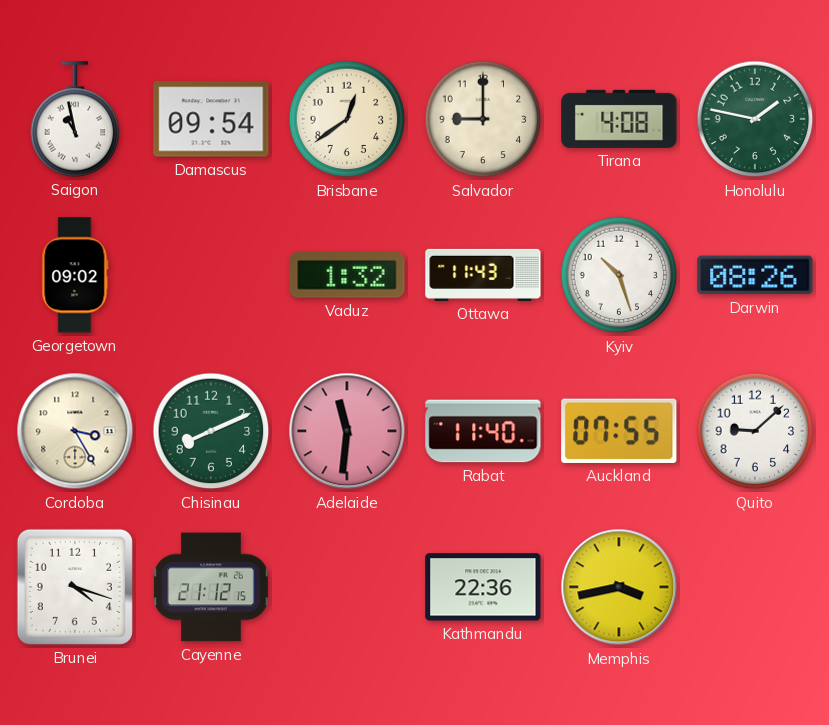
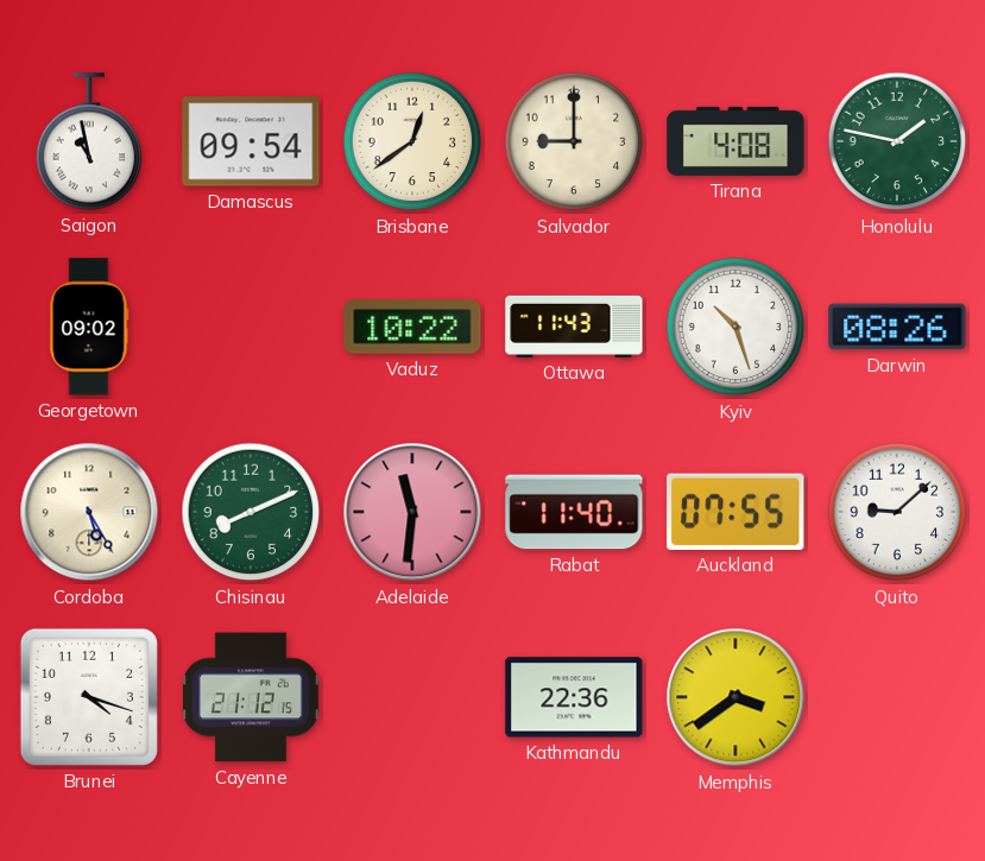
Vaduz: 1:32 -> 10:22 (412, 327)
Cordoba: 3:25 -> 5:25 (89, 512)
Memphis: 3:43 -> 3:39 (735, 697)
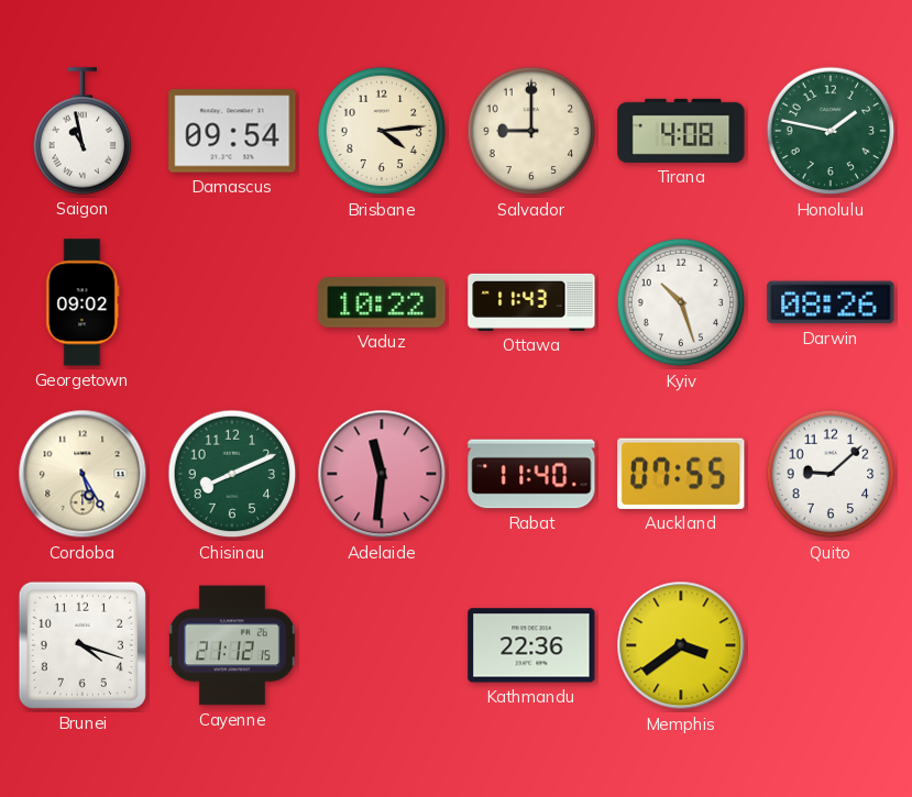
Brisbane: 12:39 -> 4:14 (382, 131)
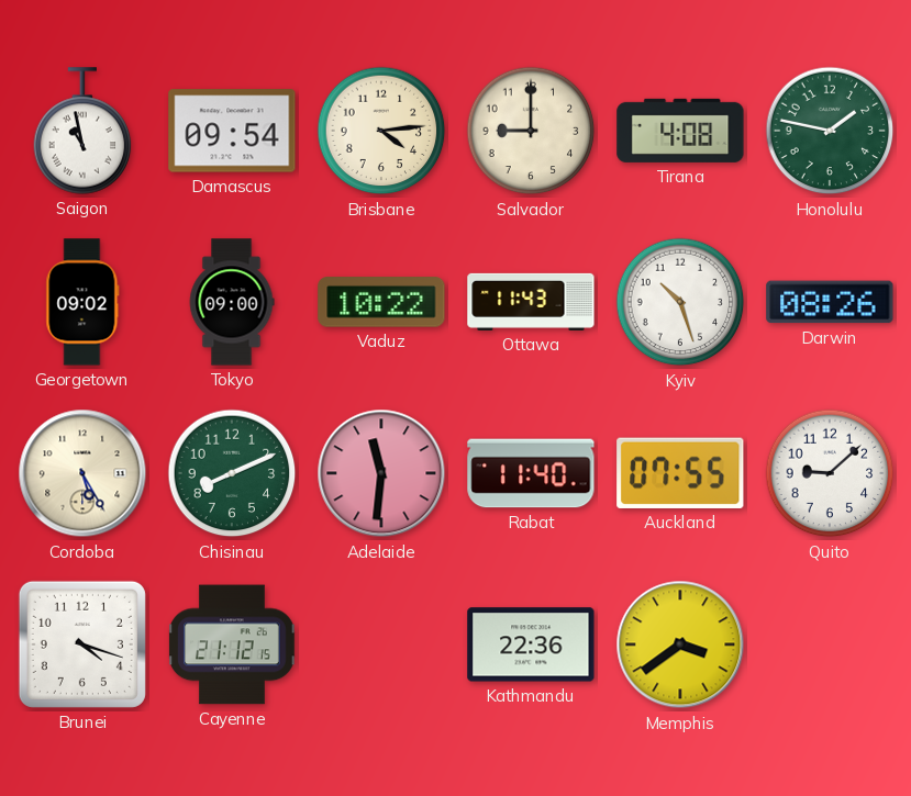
Tokyo: none -> 09:00 (232, 302)
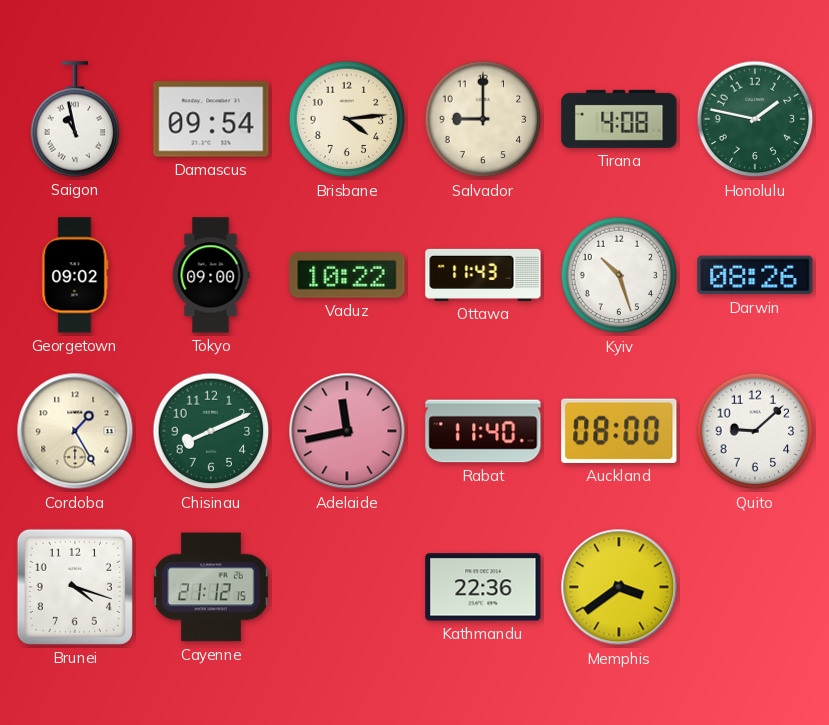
Cordoba: 5:25 -> 1:25 (75, 431)
Adelaide: 11:31 -> 11:43 (347, 431)
Auckland: 07:55 -> 08:00 (619, 431)
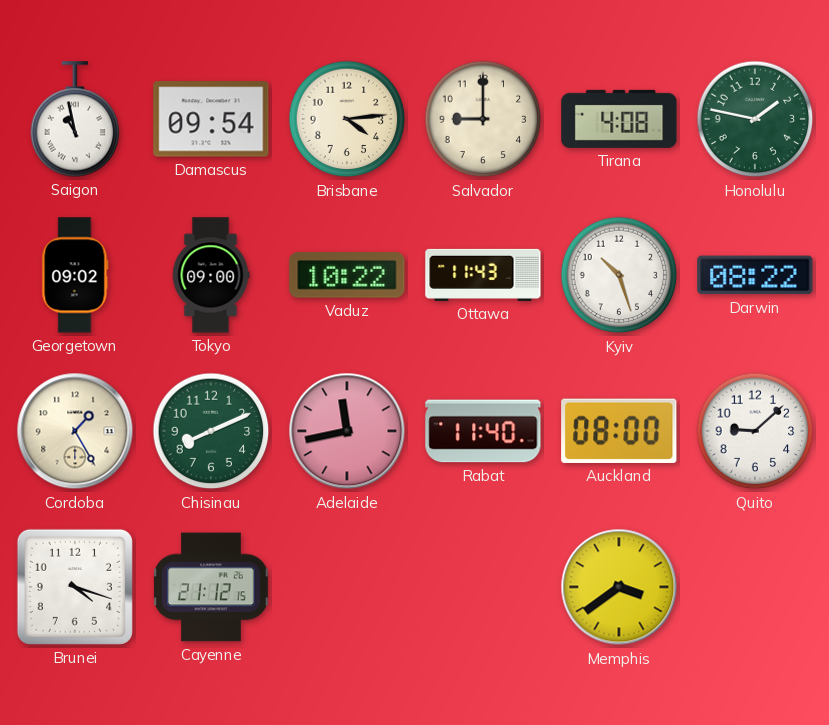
Darwin: 08:26 -> 08:22 (755, 275)
Kathmandu: 22:36 -> none (483, 587)
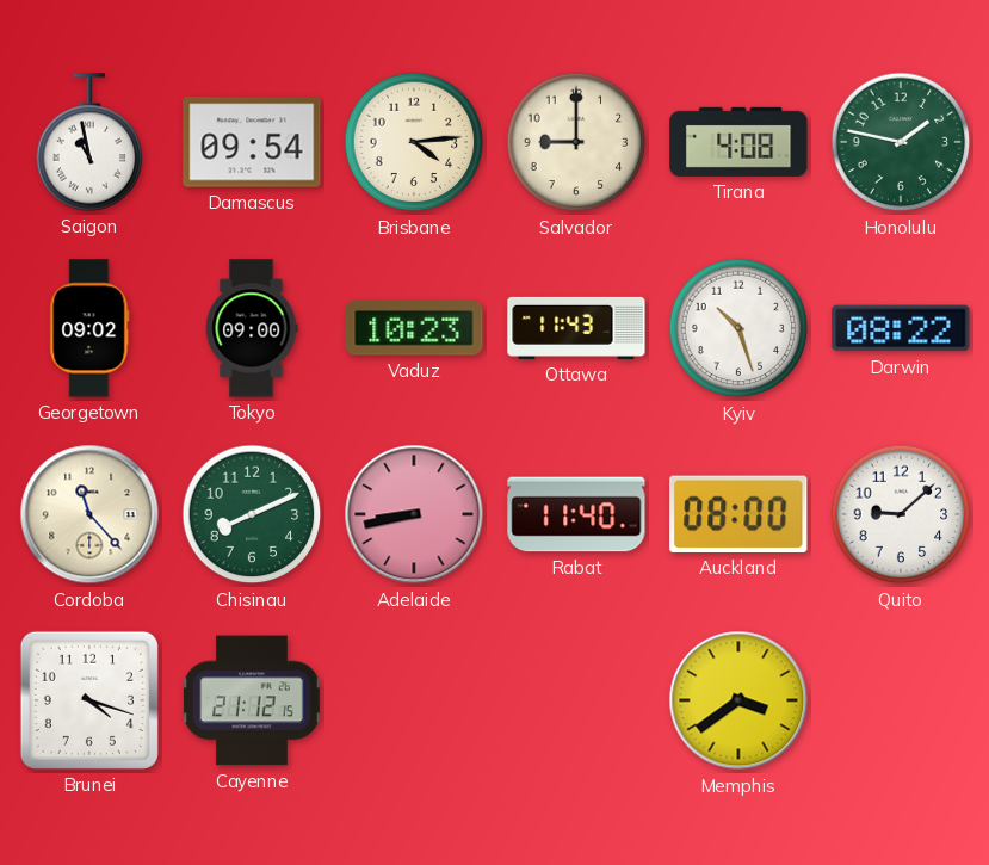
Vaduz: 10:22 -> 10:23 (414, 328)
Cordoba: 1:25 -> 11:23 (89, 514)
Adelaide: 11:43 -> 8:43 (414, 514)
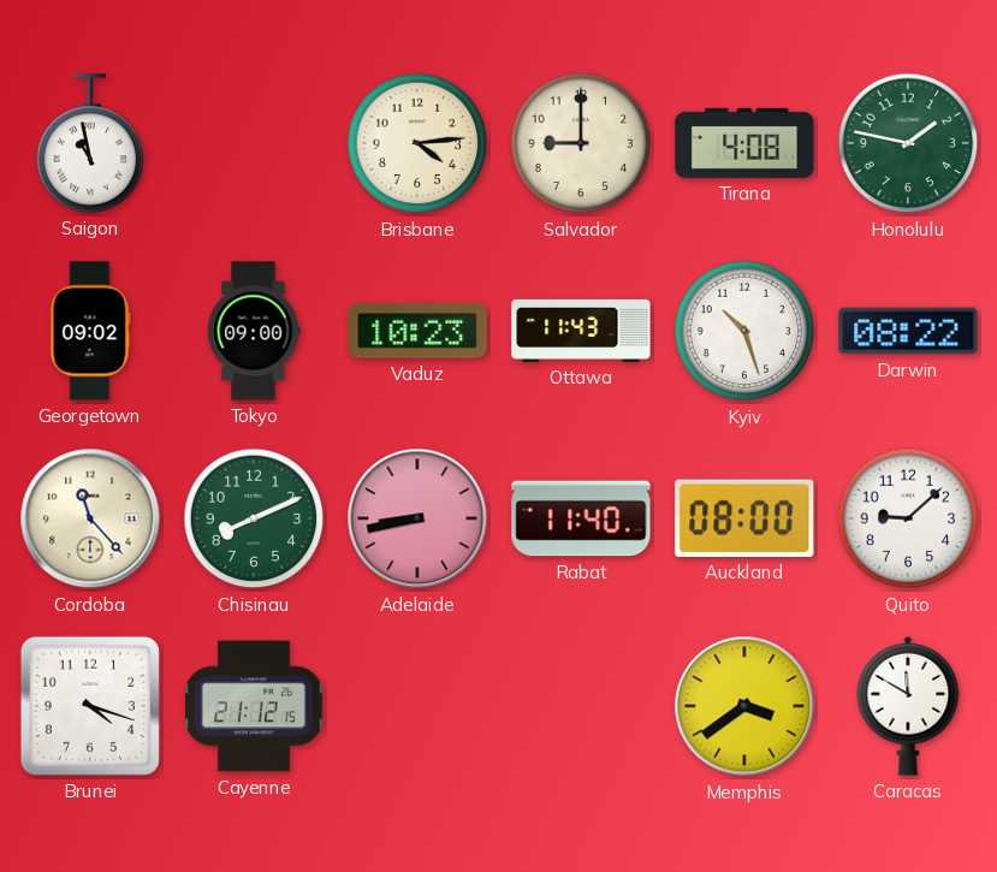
Damascus: 09:54 -> none (252, 142)
Caracas: none -> 11:50 (908, 706)
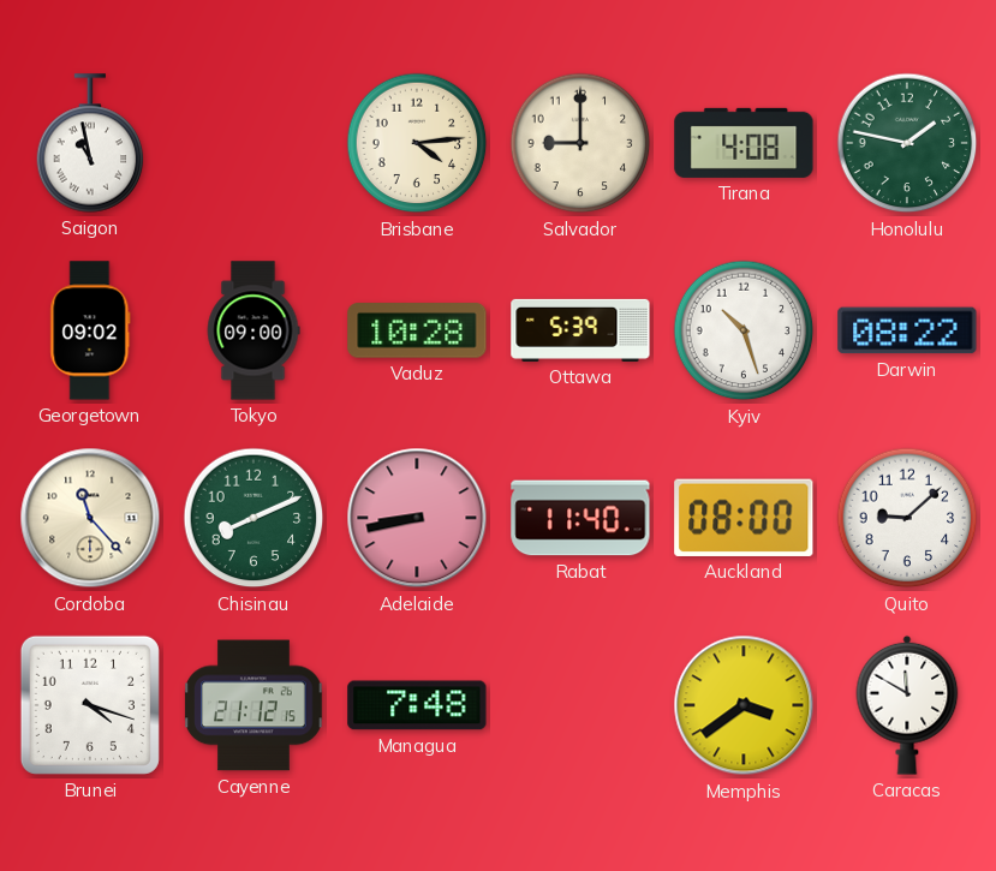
Vaduz: 10:23 -> 10:28 (417, 330)
Ottawa: 11:43 -> 5:39 (580, 330)
Managua: none -> 7:48 (417, 705)
